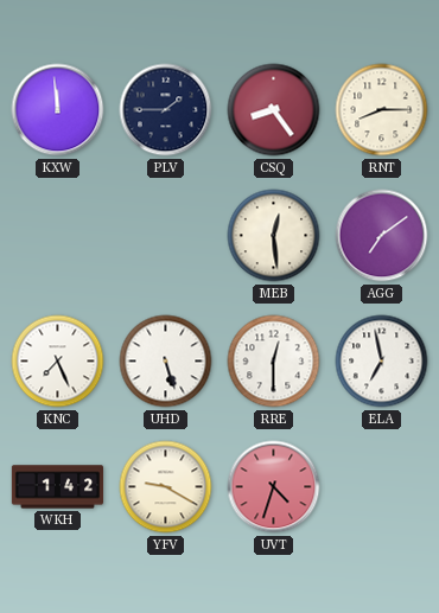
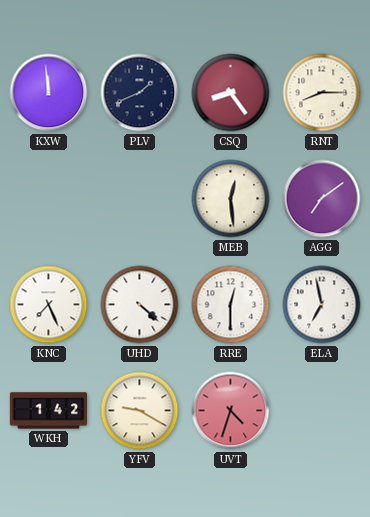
PLV: 1:45 -> 1:41 (140, 93)
UHD: 5:27 -> 4:22 (140, 305)
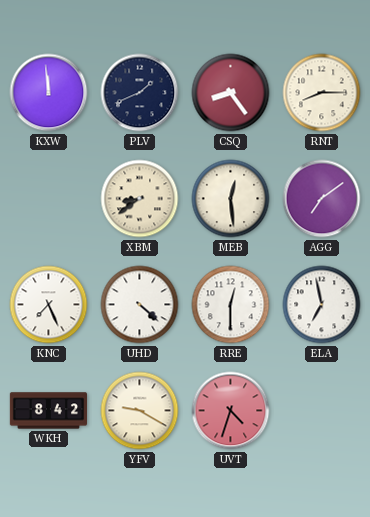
XBM: none -> 8:39 (140, 199)
WKH: 1:42 -> 8:42 (49, 411)
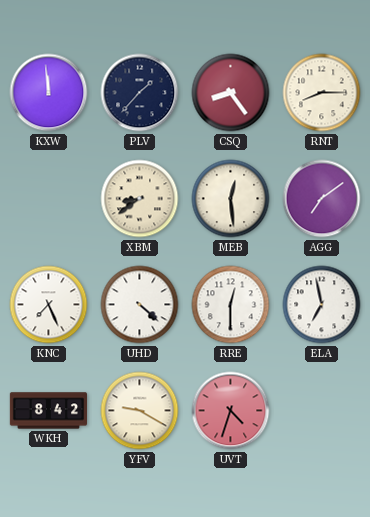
PLV: 1:41 -> 1:37 (140, 93)
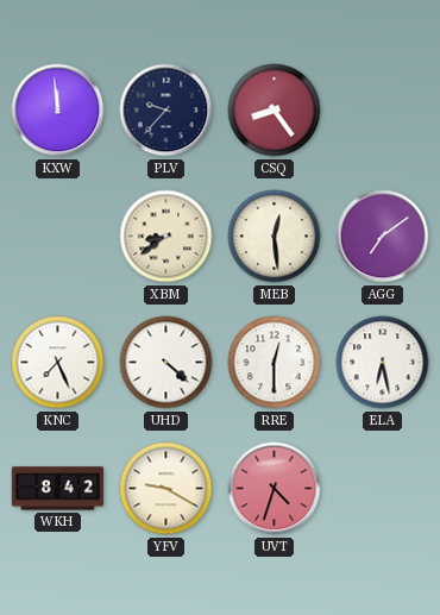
PLV: 1:37 -> 9:37 (166, 111)
RNT: 8:15 -> none (322, 93)
ELA: 6:58 -> 6:28 (383, 363)
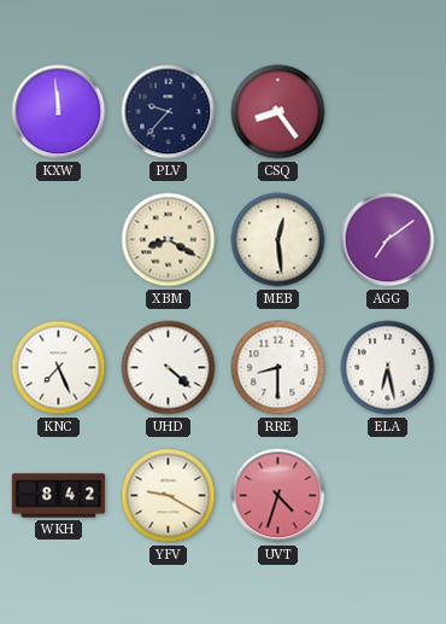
XBM: 8:39 -> 8:20 (169, 240)
RRE: 12:30 -> 8:30 (278, 368)
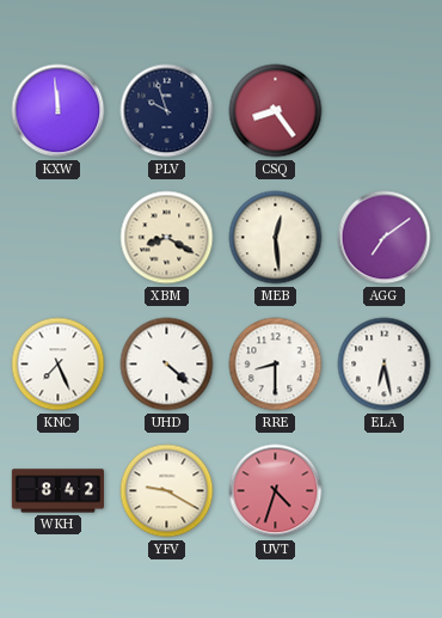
PLV: 9:37 -> 9:57 (167, 111)
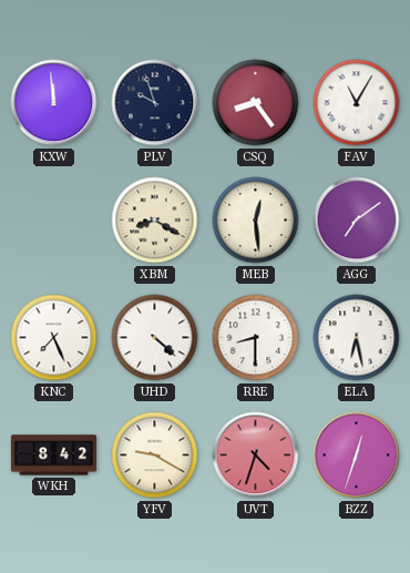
FAV: none -> 11:05 (357, 103)
BZZ: none -> 12:33 (357, 456)
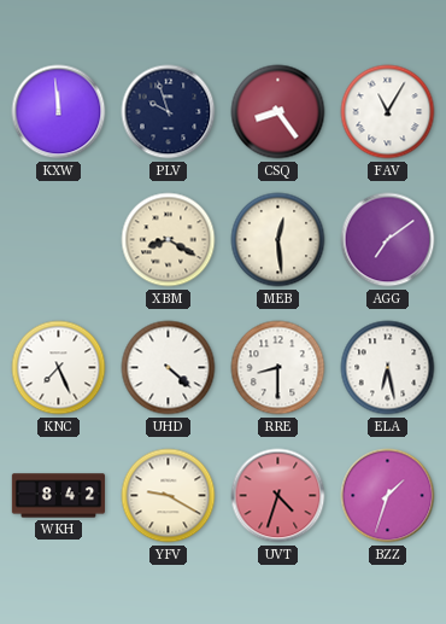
BZZ: 12:33 -> 1:33 (388, 496)
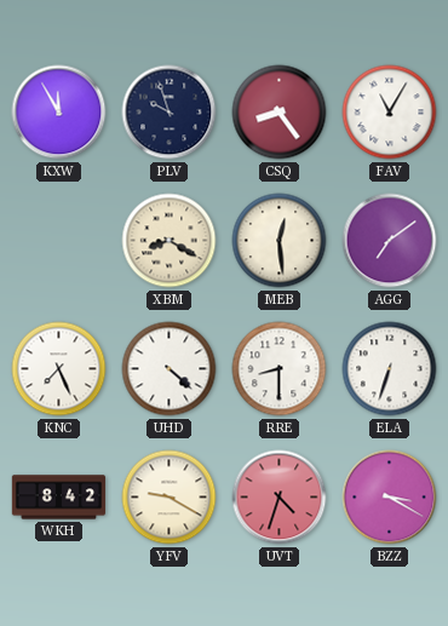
KXW: 11:59 -> 11:55 (59, 113)
ELA: 6:28 -> 6:33 (390, 369)
BZZ: 1:33 -> 3:20 (390, 498)
